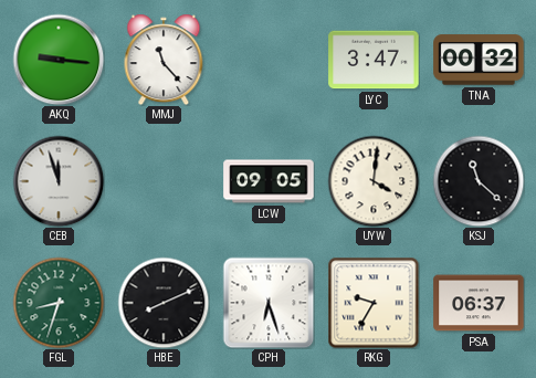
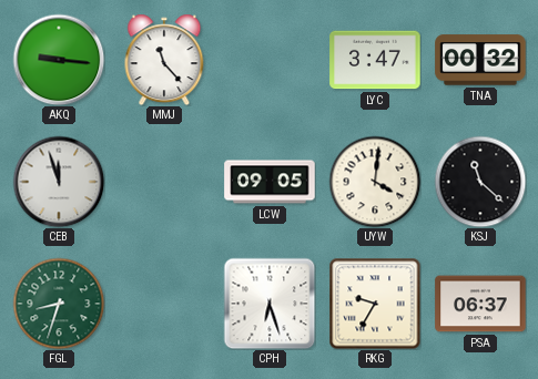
HBE: 8:11 -> none (164, 303)
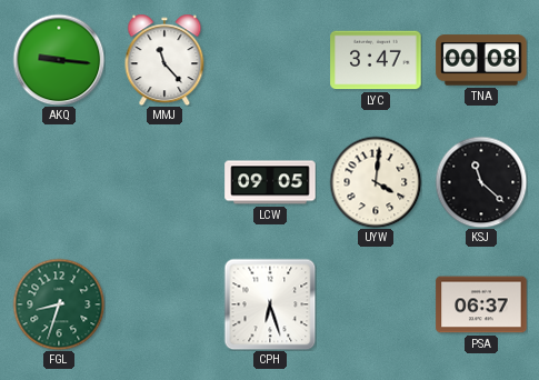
TNA: 00:32 -> 00:08 (481, 60)
CEB: 11:57 -> none (59, 182)
RKG: 9:35 -> none (375, 304)
